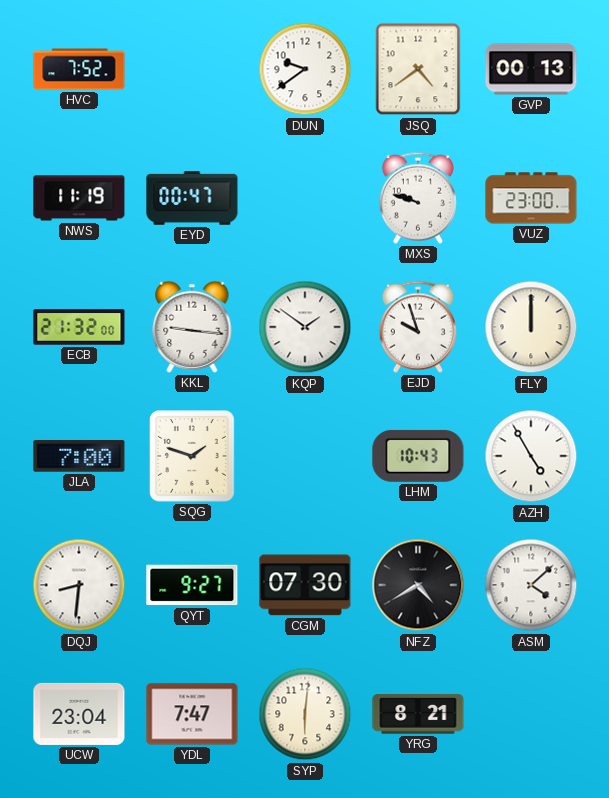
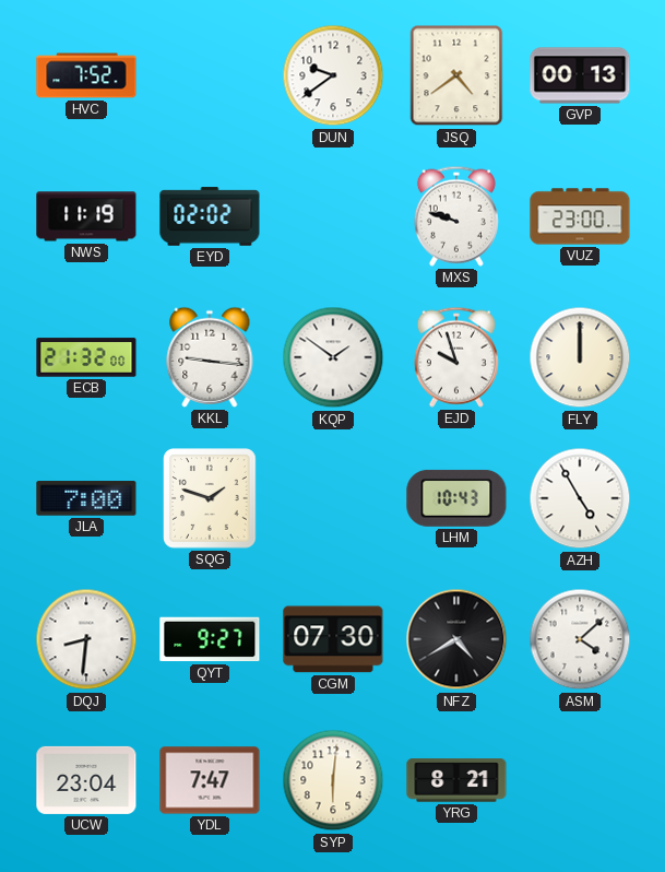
EYD: 00:47 -> 02:02 (210, 216)
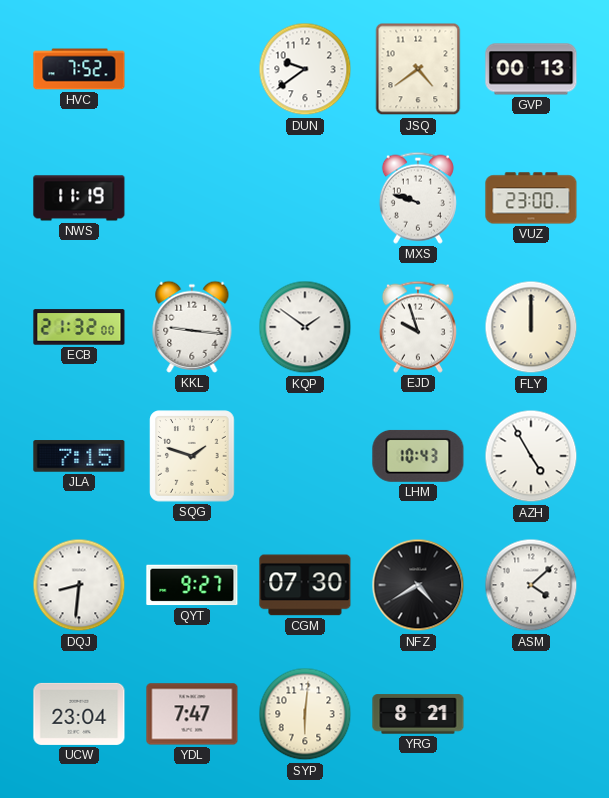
EYD: 02:02 -> none (210, 216)
JLA: 7:00 -> 7:15 (79, 456)
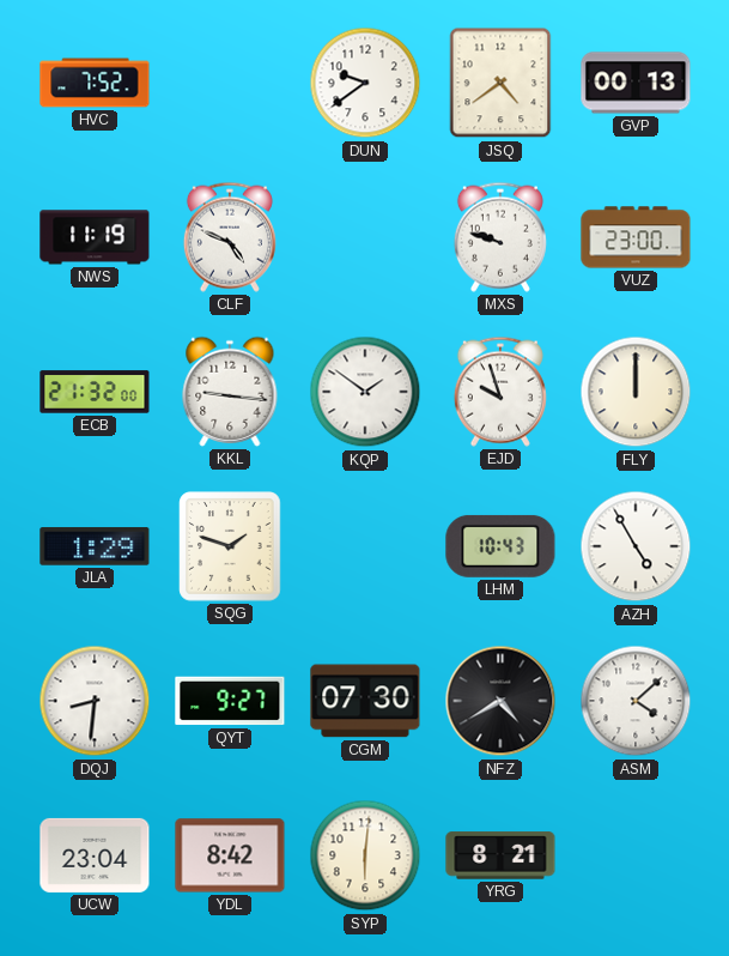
CLF: none -> 4:49 (230, 237)
JLA: 7:15 -> 1:29 (95, 546)
YDL: 7:47 -> 8:42 (230, 855)
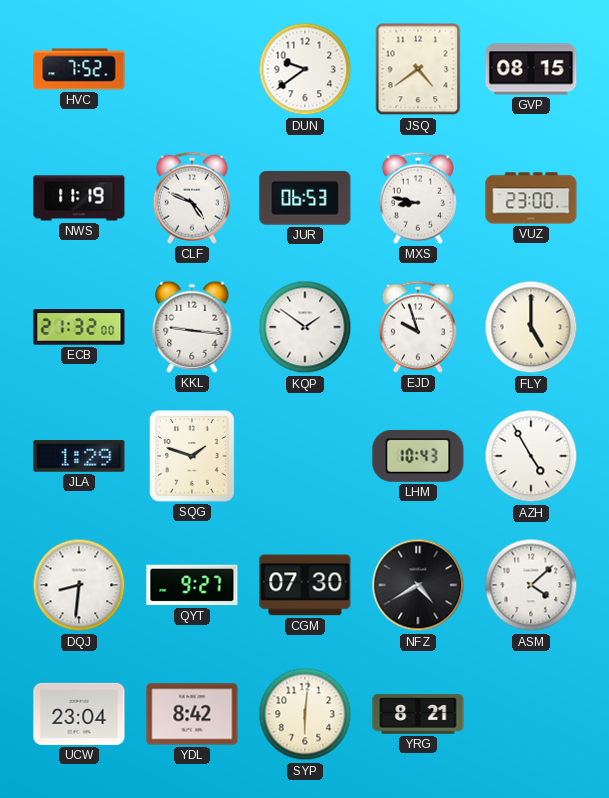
GVP: 00:13 -> 08:15 (531, 69)
JUR: none -> 06:53 (305, 198)
MXS: 9:48 -> 8:47 (418, 198)
FLY: 12:00 -> 5:00 (531, 327)
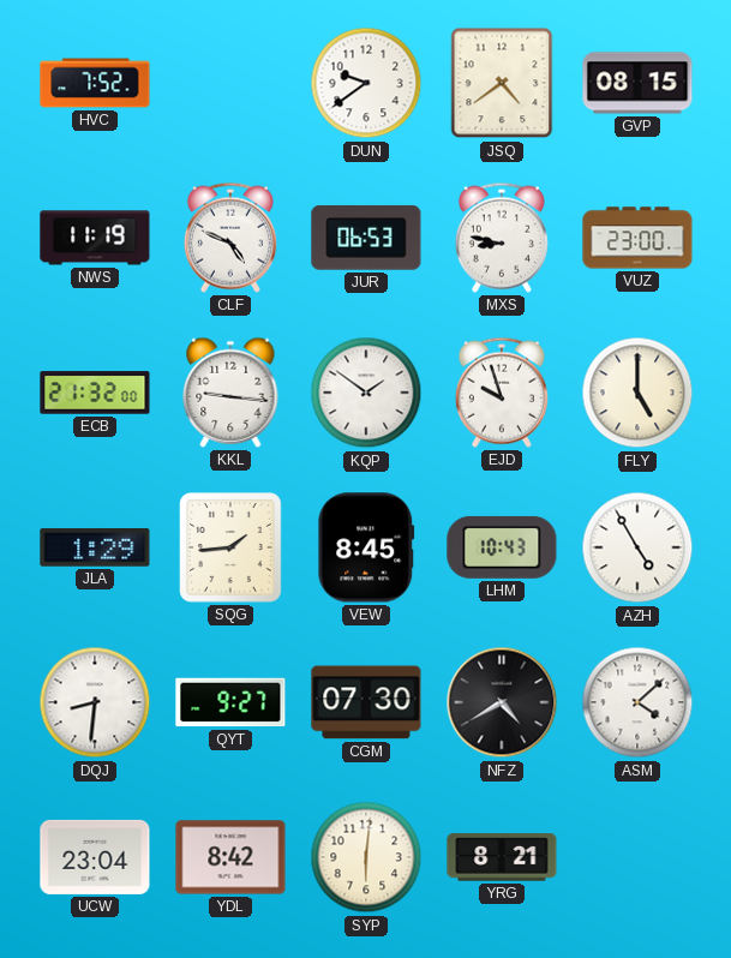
SQG: 1:48 -> 1:44 (230, 547)
VEW: none -> 8:45 (366, 547)
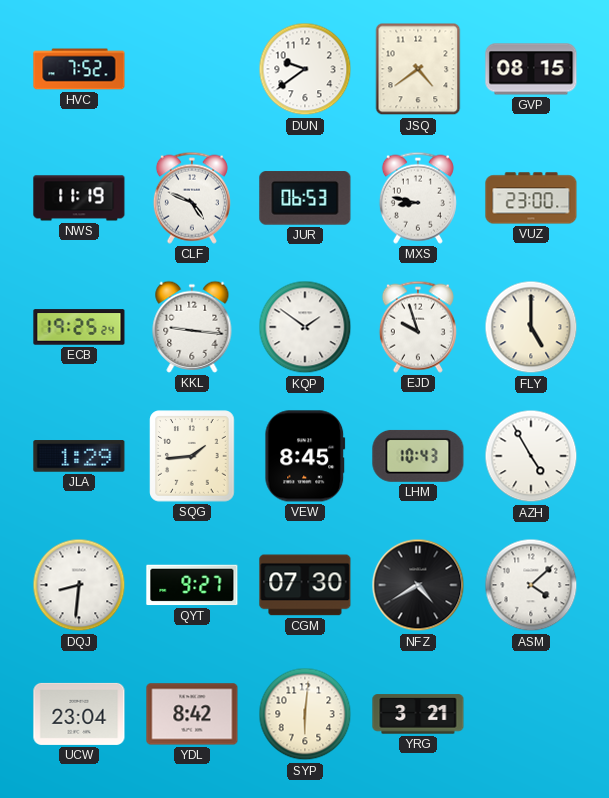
ECB: 21:32 -> 19:25 (79, 327)
YRG: 8:21 -> 3:21 (418, 714)
